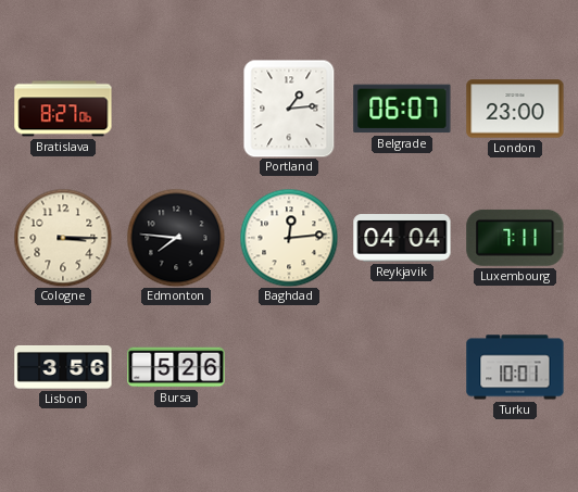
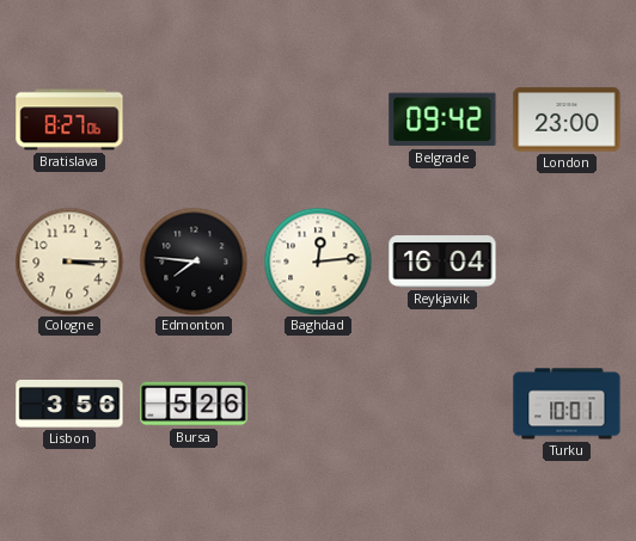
Portland: 1:14 -> none (289, 109)
Belgrade: 06:07 -> 09:42 (442, 119)
Reykjavik: 04:04 -> 16:04 (442, 262)
Luxembourg: 7:11 -> none (515, 238)
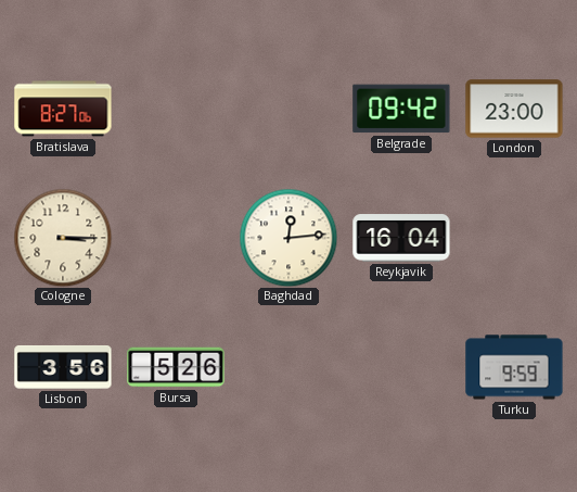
Edmonton: 7:46 -> none (194, 262)
Turku: 10:01 -> 9:59 (514, 367)
